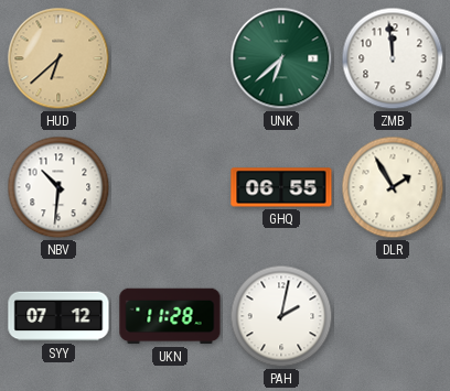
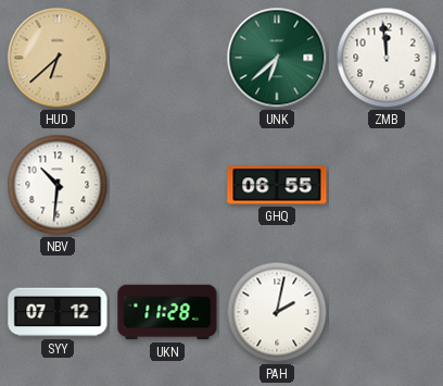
DLR: 1:55 -> none (393, 187)
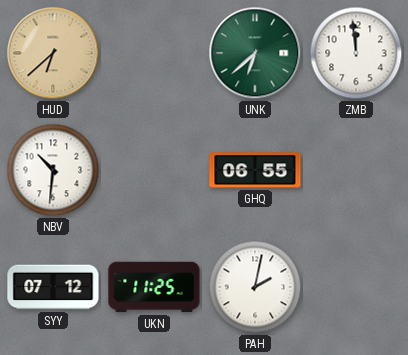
UKN: 11:28 -> 11:25 (154, 287)
